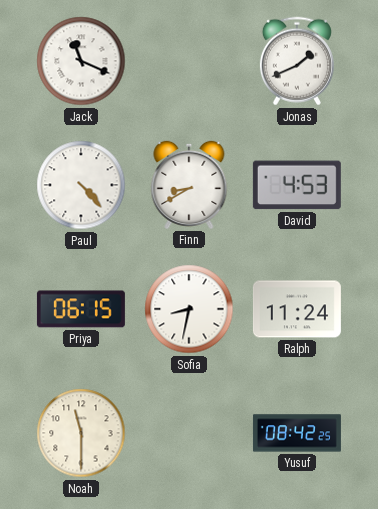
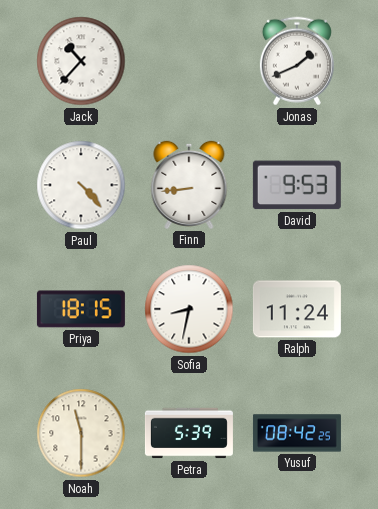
Jack: 11:19 -> 10:37 (81, 61)
Finn: 8:40 -> 8:44 (189, 185)
David: 4:53 -> 9:53 (297, 185)
Priya: 06:15 -> 18:15 (81, 309)
Petra: none -> 5:39 (189, 433)
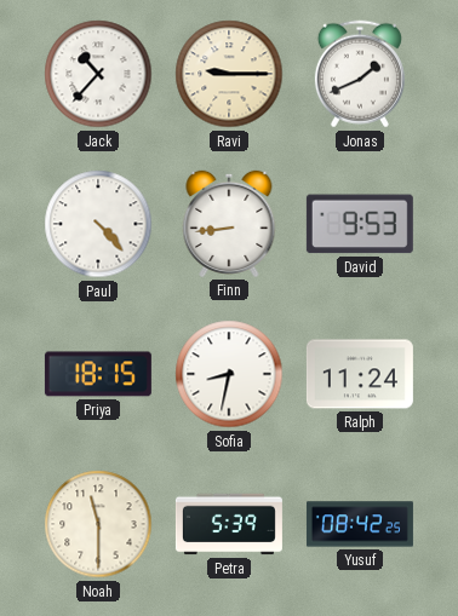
Ravi: none -> 9:15 (229, 74)
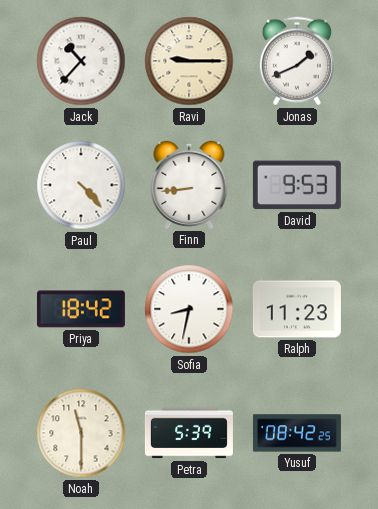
Priya: 18:15 -> 18:42 (81, 309)
Ralph: 11:24 -> 11:23 (297, 309)
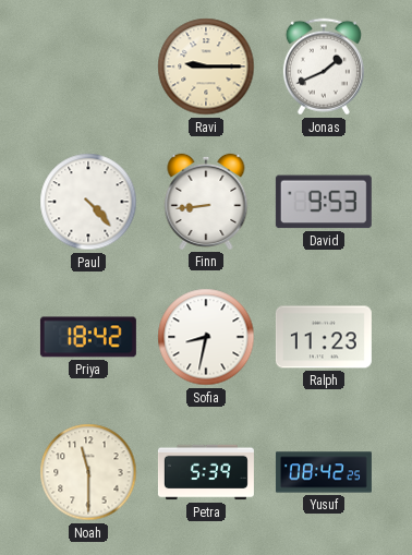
Jack: 10:37 -> none (81, 61)
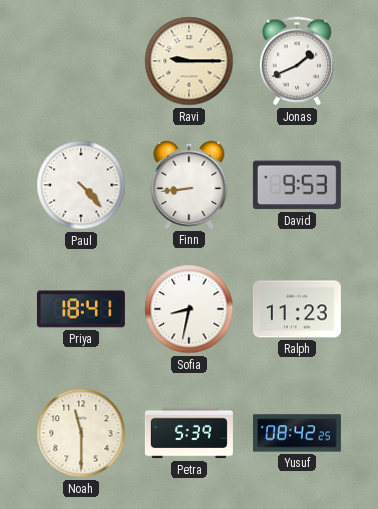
Priya: 18:42 -> 18:41 (81, 309)
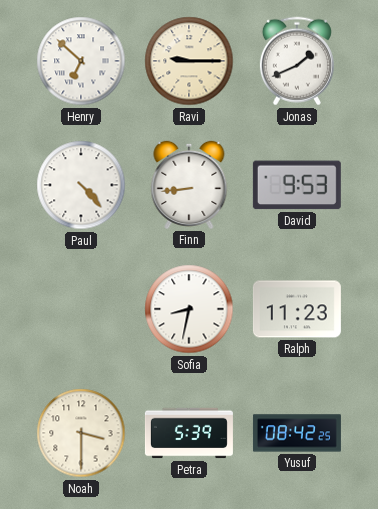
Henry: none -> 6:52 (81, 61)
Priya: 18:41 -> none (81, 309)
Noah: 11:30 -> 3:30 (81, 433)
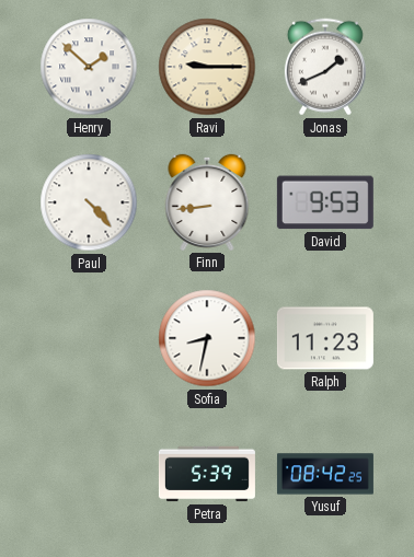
Henry: 6:52 -> 1:52 (89, 67)
Noah: 3:30 -> none (81, 433)
